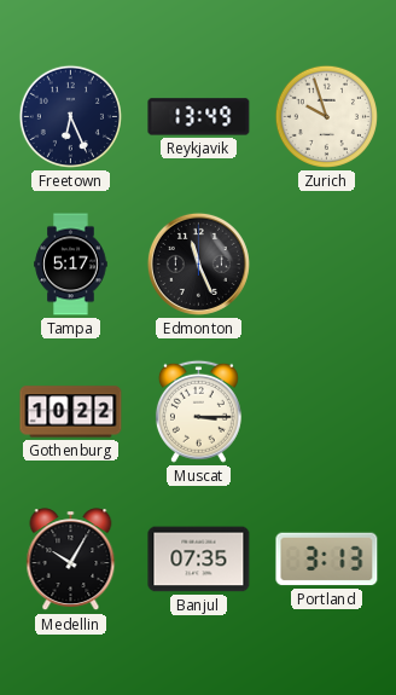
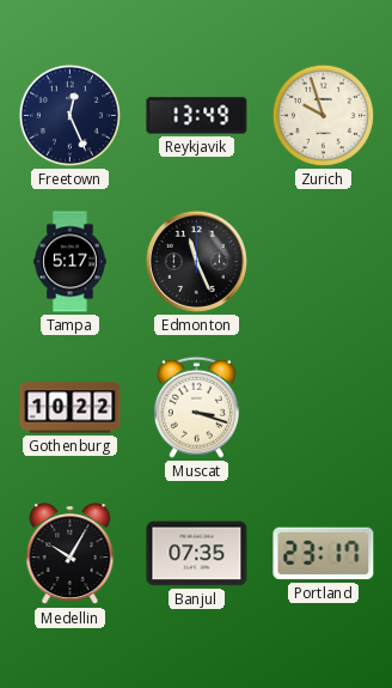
Freetown: 6:26 -> 12:26 (69, 115)
Muscat: 3:15 -> 3:18 (196, 407)
Portland: 3:13 -> 23:17 (324, 554)
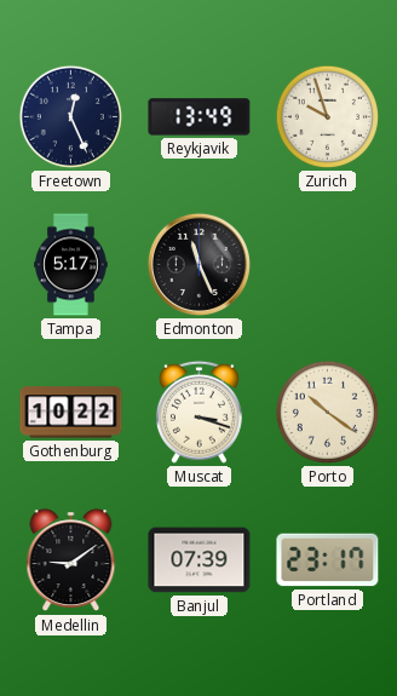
Porto: none -> 10:21 (327, 412)
Medellin: 10:05 -> 9:09 (71, 560)
Banjul: 07:35 -> 07:39 (200, 560)
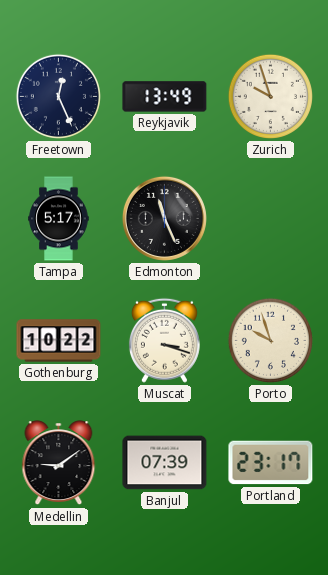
Porto: 10:21 -> 9:57 (270, 340)
